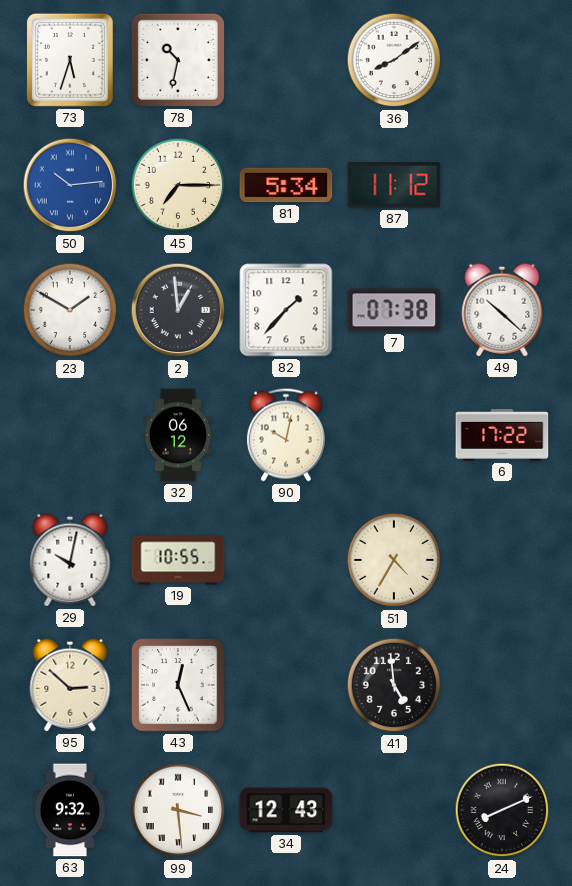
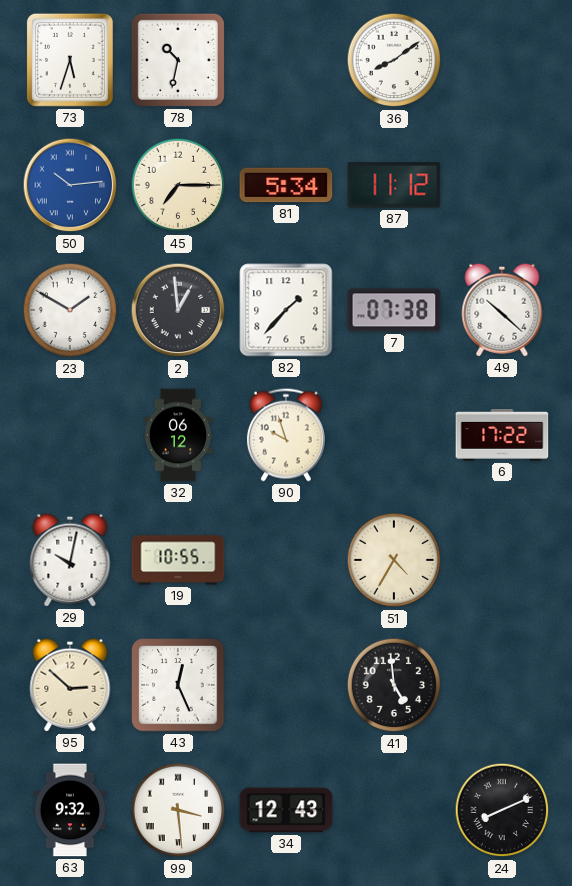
90: 10:02 -> 9:57 (286, 435)
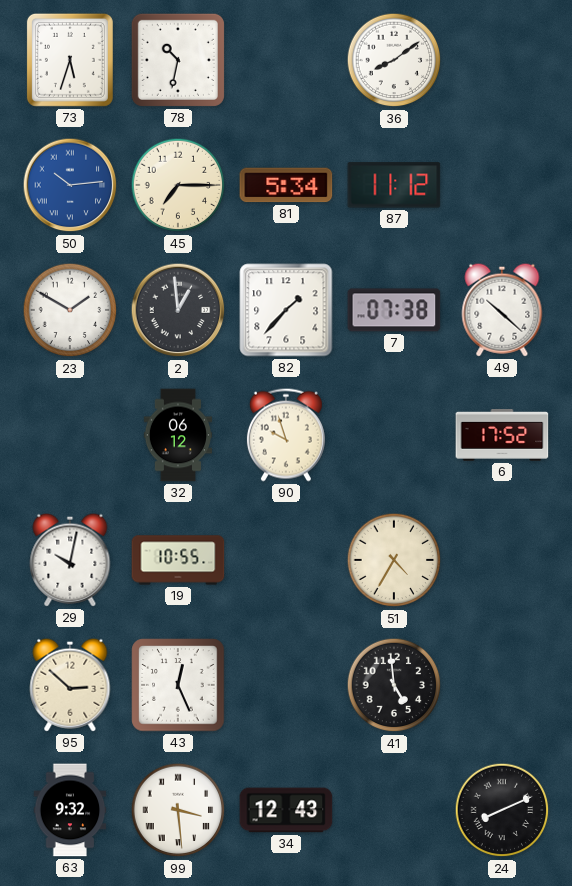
6: 17:22 -> 17:52 (502, 435)
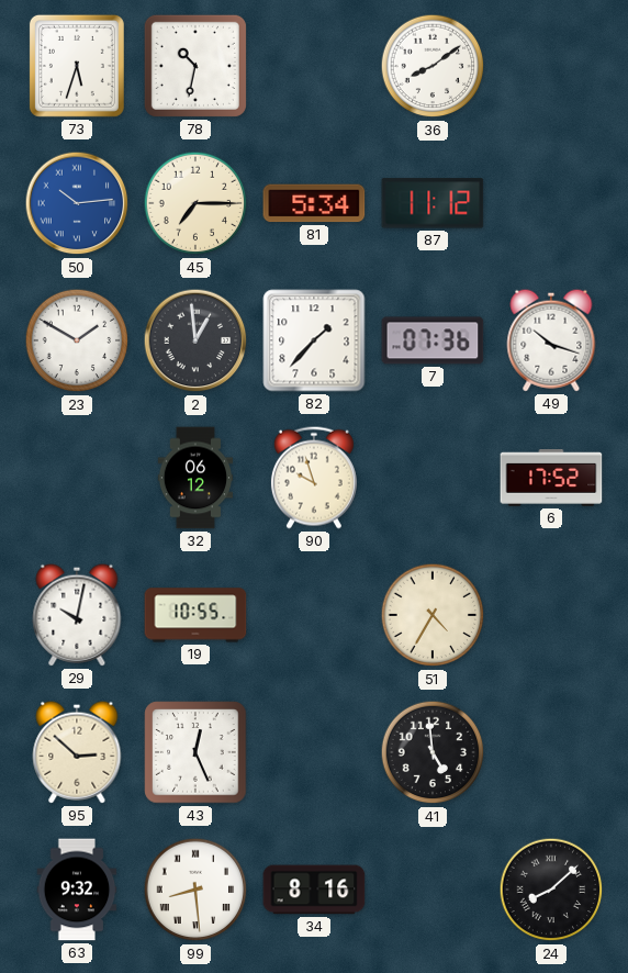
7: 07:38 -> 07:36 (433, 340)
49: 10:22 -> 10:18 (551, 340)
99: 3:29 -> 8:29 (195, 890)
34: 12:43 -> 8:16 (314, 890)
24: 8:11 -> 8:08 (551, 890)
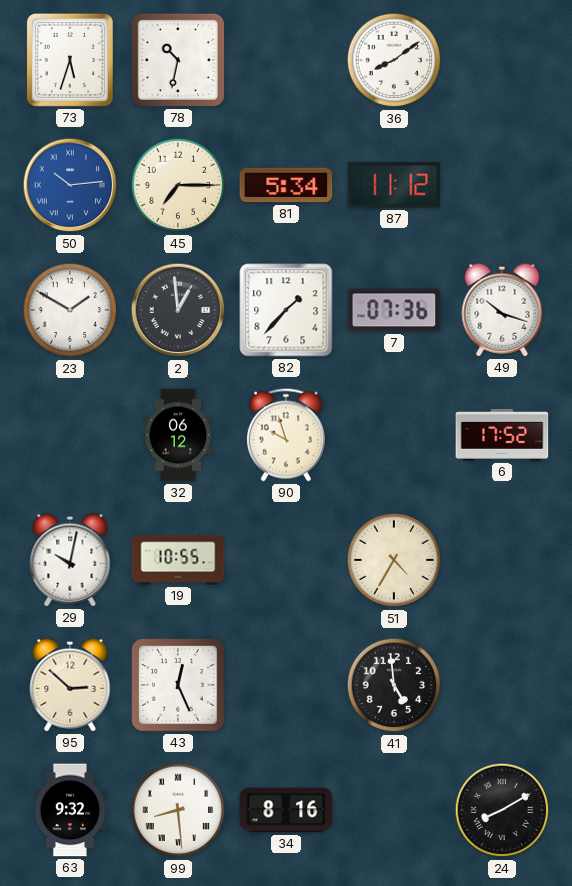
24: 8:08 -> 8:10 (502, 810)
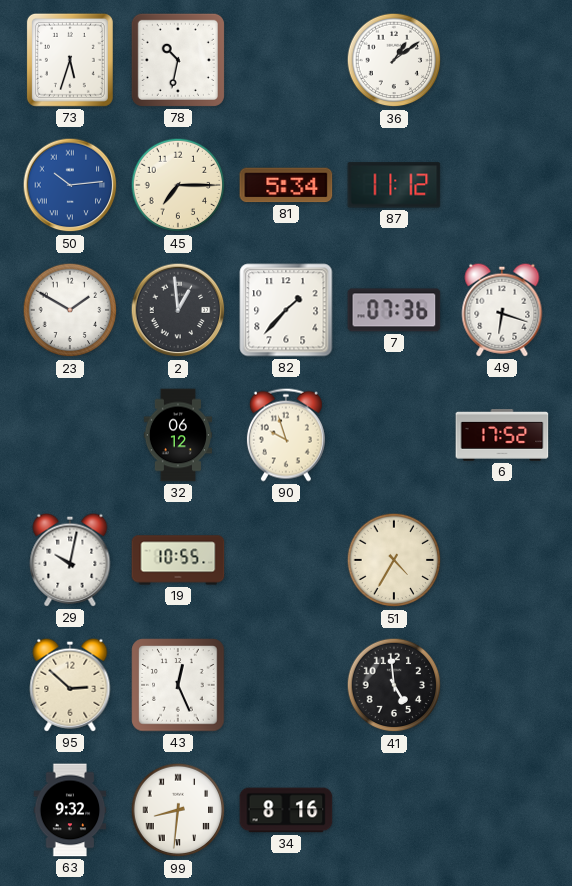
36: 8:09 -> 1:09 (394, 60)
49: 10:18 -> 6:18 (502, 310)
99: 8:29 -> 8:31 (178, 810)
24: 8:10 -> none (502, 810)
